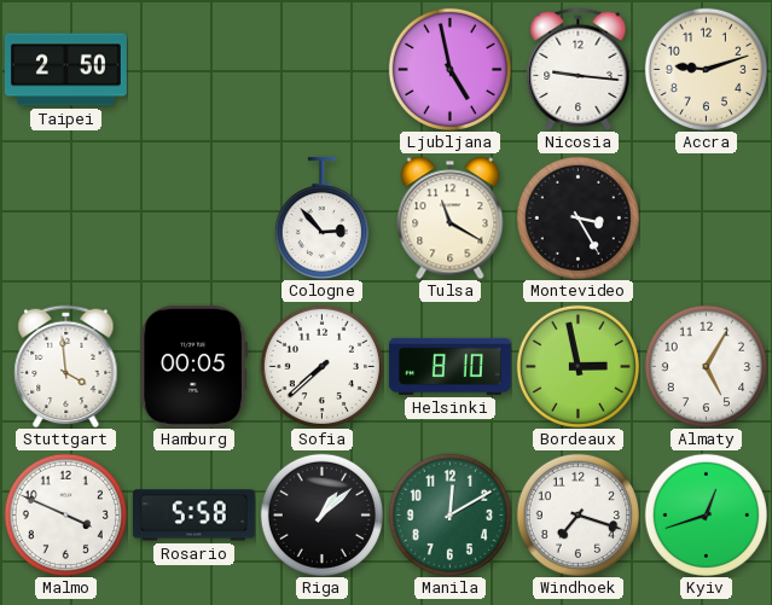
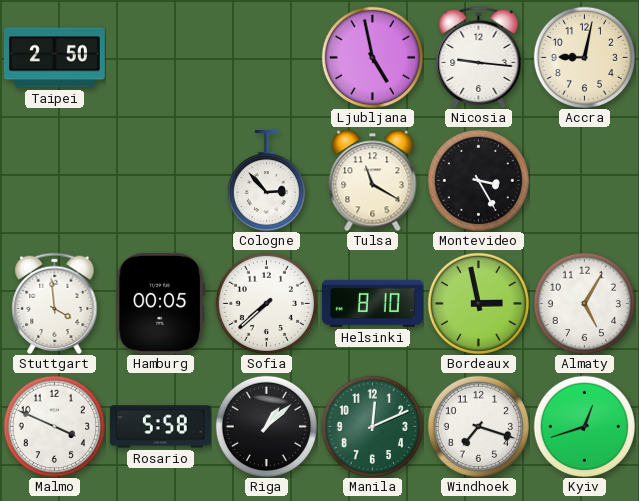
Accra: 9:12 -> 9:02 (584, 57)
Manila: 12:10 -> 12:11 (372, 426)
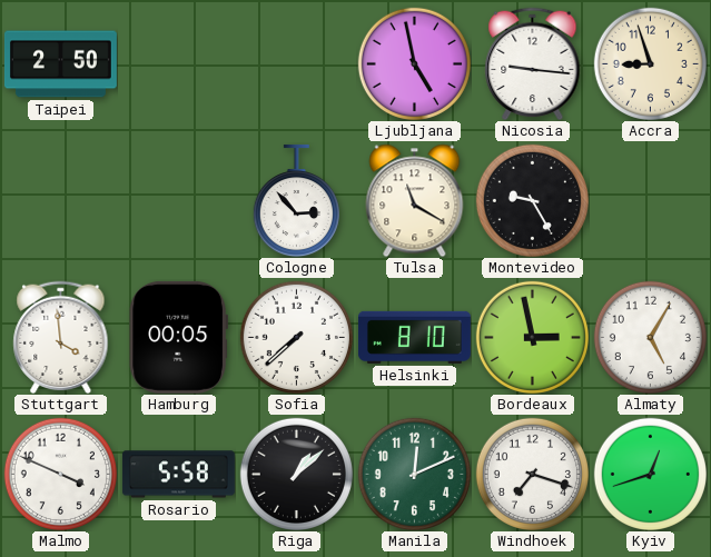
Accra: 9:02 -> 8:57 (650, 63)
Montevideo: 3:25 -> 9:25 (532, 200)
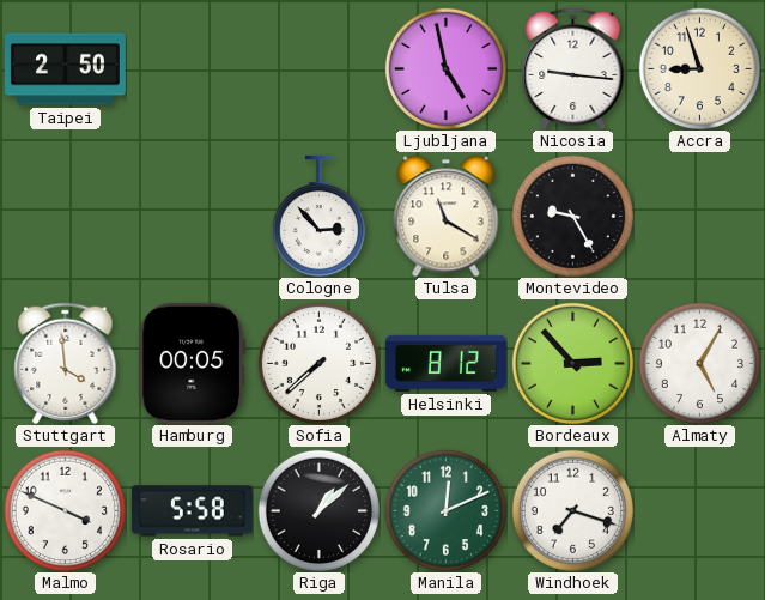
Helsinki: 8:10 -> 8:12 (445, 363)
Bordeaux: 2:58 -> 2:53 (572, 363)
Kyiv: 12:42 -> none (650, 474)
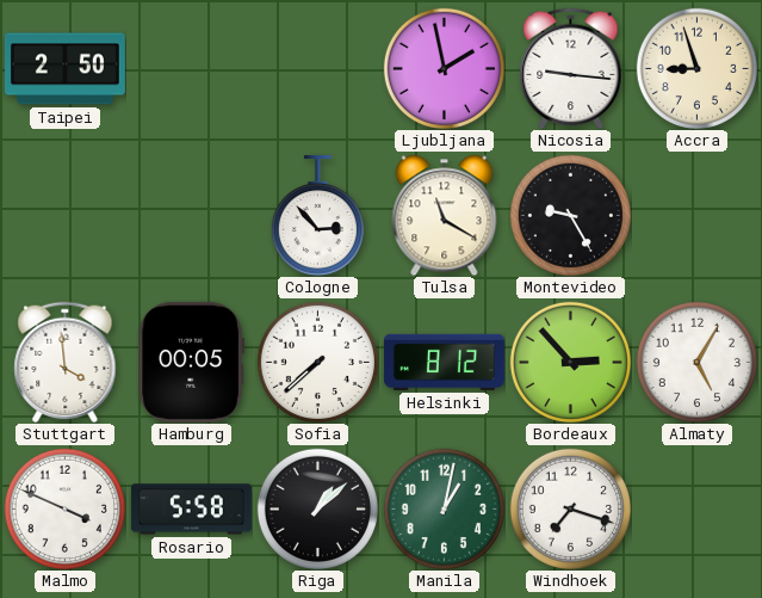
Ljubljana: 4:58 -> 1:58 (444, 68)
Manila: 12:11 -> 1:02 (444, 508)
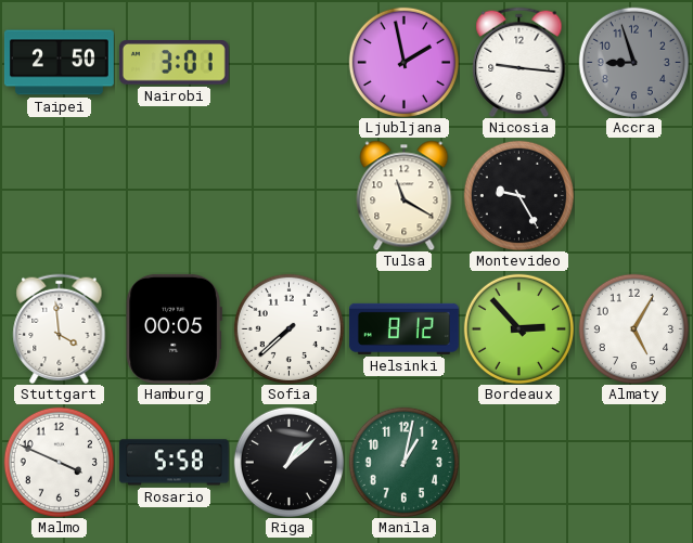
Nairobi: none -> 3:01 (174, 63)
Accra dial: cream -> grey (633, 62)
Cologne: 2:53 -> none (317, 215)
Windhoek: 7:18 -> none (570, 508)
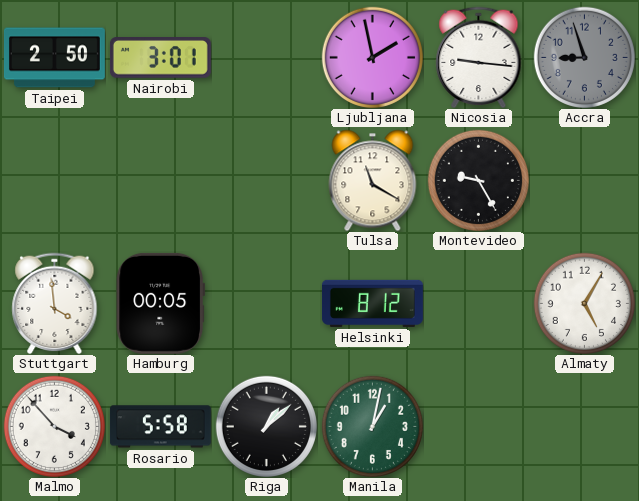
Sofia: 7:38 -> none (288, 328)
Bordeaux: 2:53 -> none (518, 328)
Malmo: 3:49 -> 3:53 (54, 426)
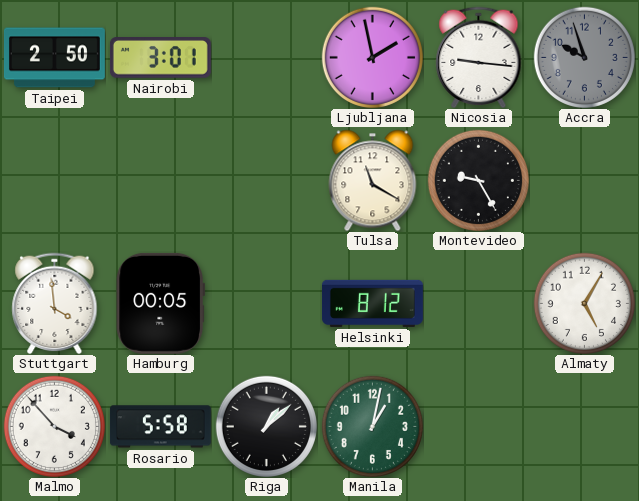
Accra: 8:57 -> 9:57 (584, 57)
